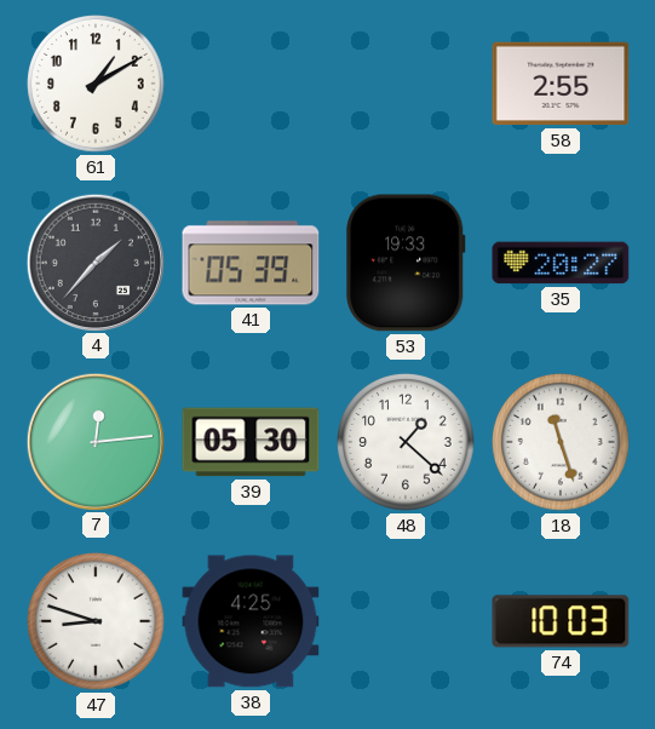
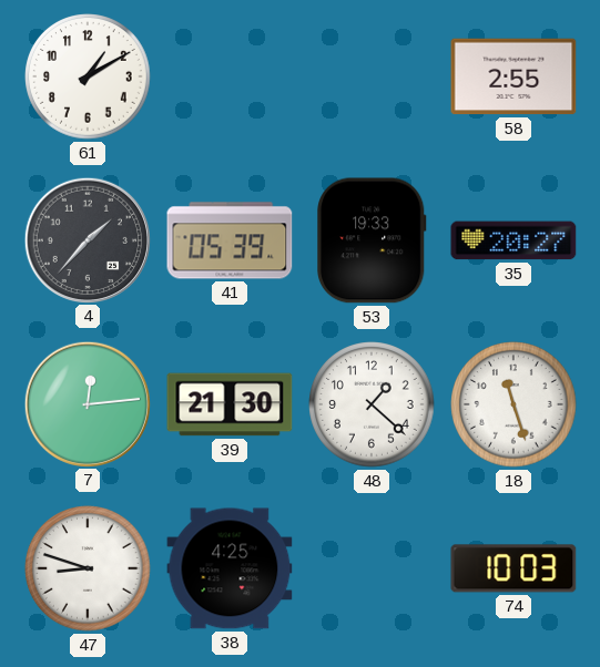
39: 05:30 -> 21:30 (230, 404)
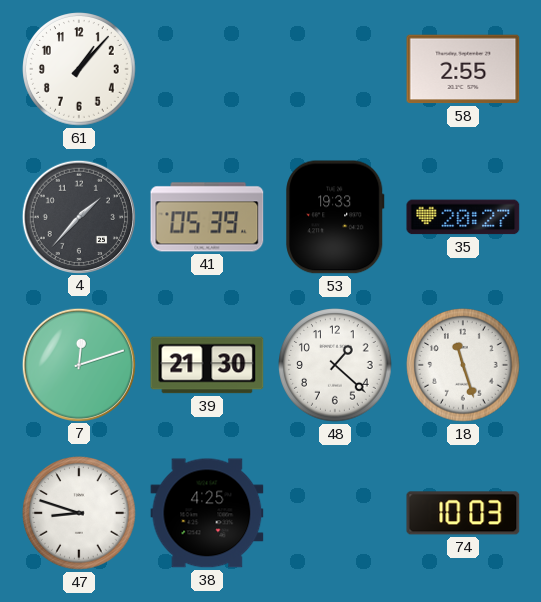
61: 1:10 -> 1:07 (79, 69)
7: 12:14 -> 12:12 (78, 364)
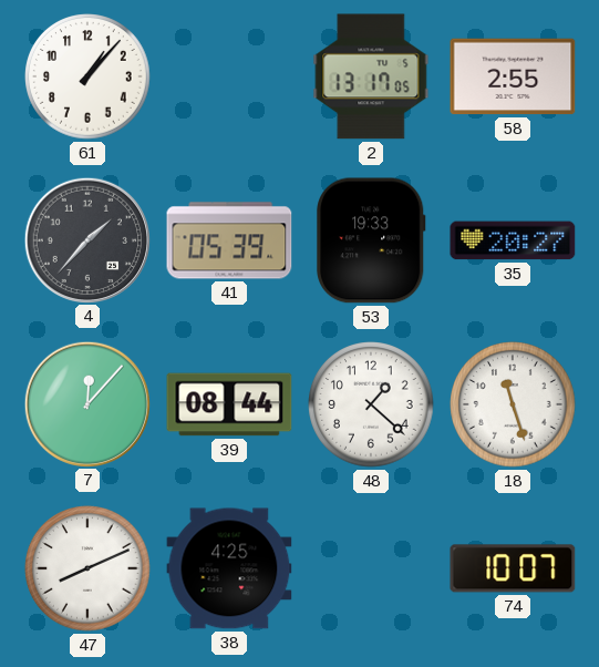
2: none -> 13:17 (371, 76)
7: 12:12 -> 12:07 (86, 403)
39: 21:30 -> 08:44 (229, 404)
47: 8:48 -> 8:11 (87, 568)
74: 10:03 -> 10:07 (513, 568)
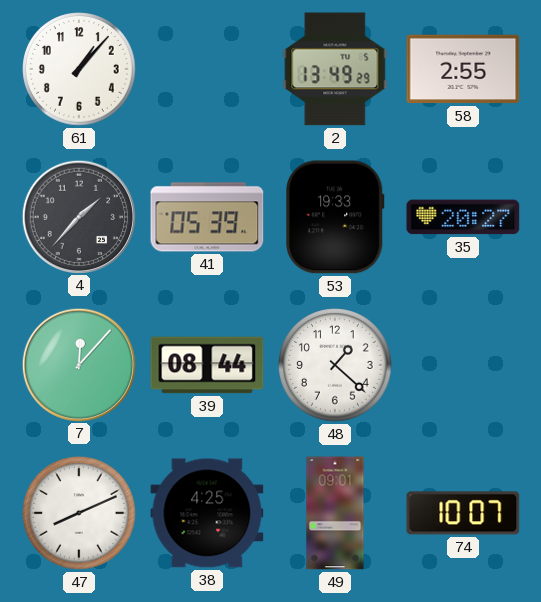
2: 13:17 -> 13:49 (335, 69)
18: 11:27 -> none (513, 404)
49: none -> 09:01 (335, 513)
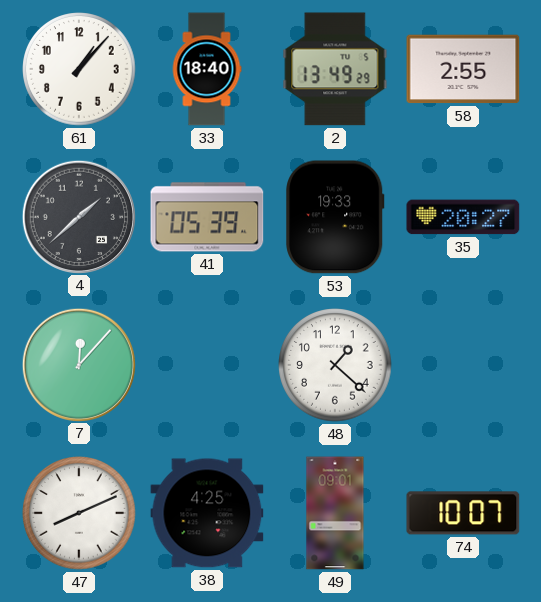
33: none -> 18:40 (207, 69)
4: 1:37 -> 1:38 (78, 216)
39: 08:44 -> none (207, 365)
